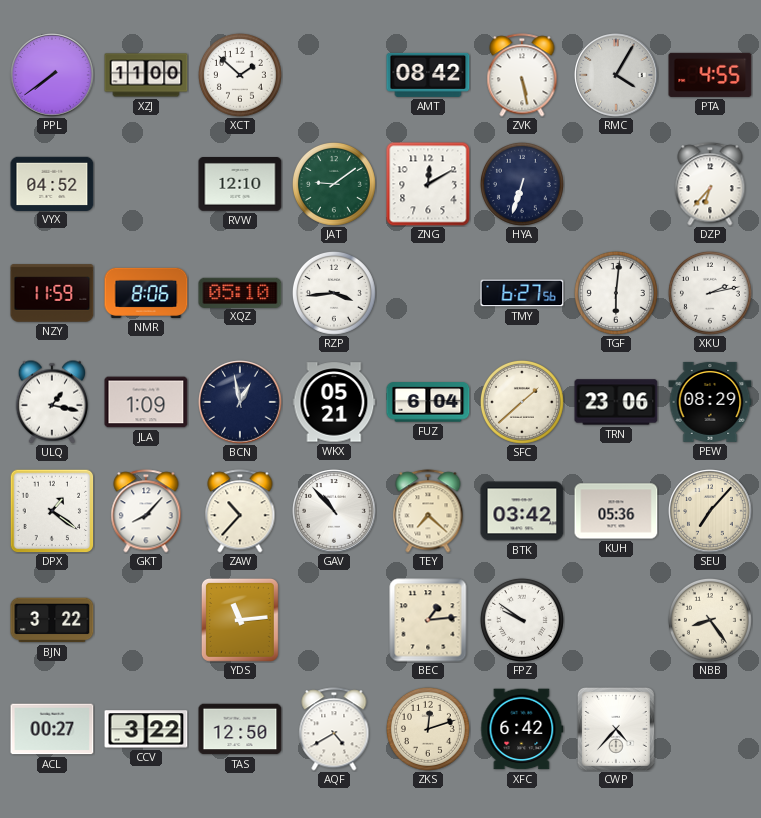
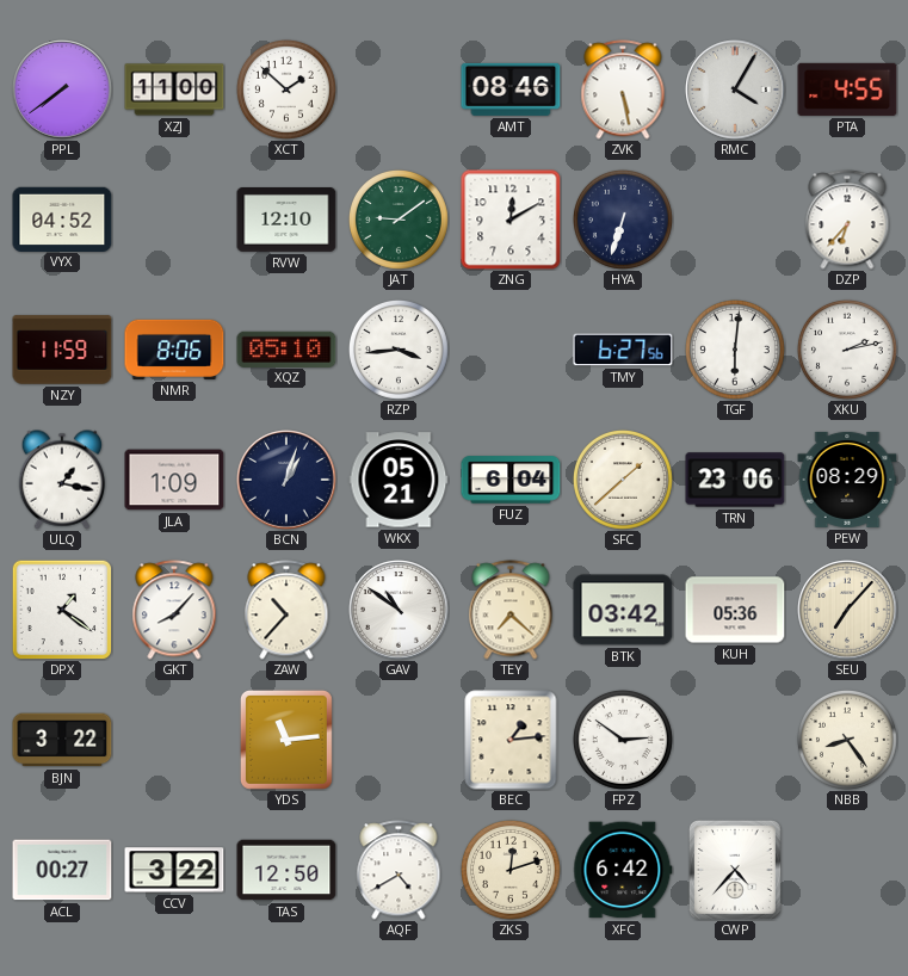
AMT: 08:42 -> 08:46 (511, 89)
BCN: 12:58 -> 1:03 (286, 480)
GAV: 10:53 -> 10:51 (399, 610)
FPZ: 9:51 -> 2:51 (623, 740)
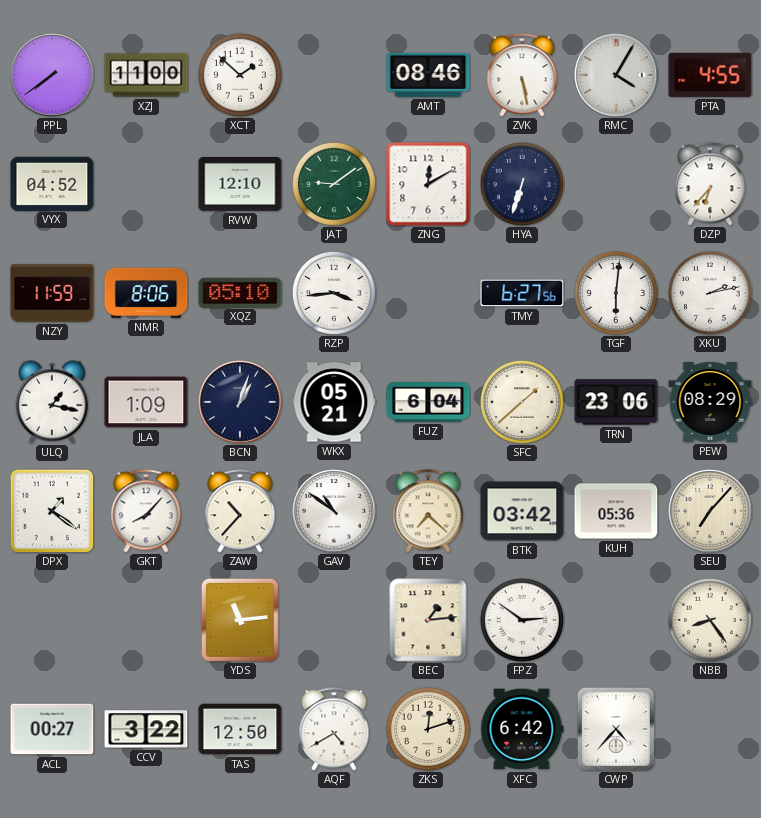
BJN: 3:22 -> none (62, 740)
